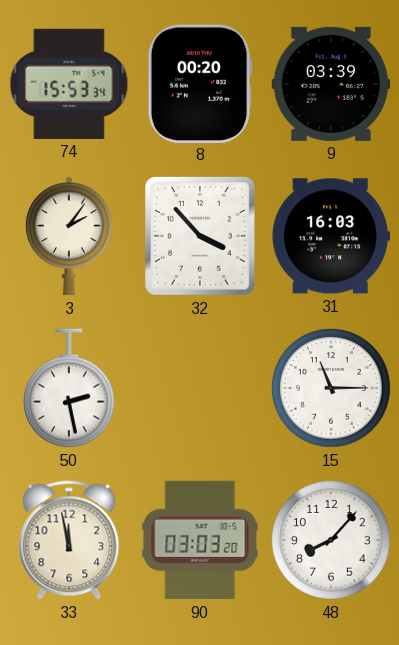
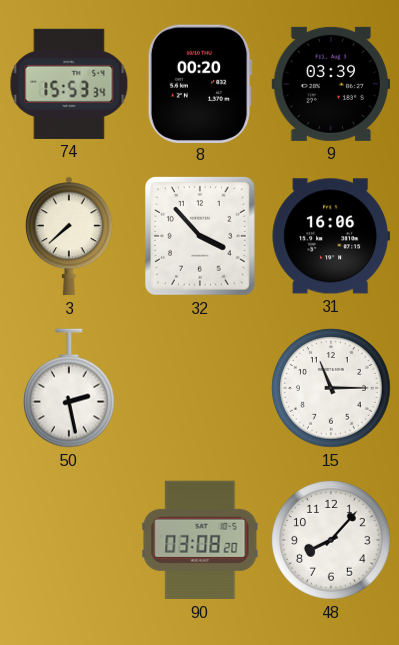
3: 2:06 -> 7:38 (70, 236)
31: 16:03 -> 16:06 (330, 236)
33: 11:58 -> none (69, 540)
90: 03:03 -> 03:08 (200, 540)
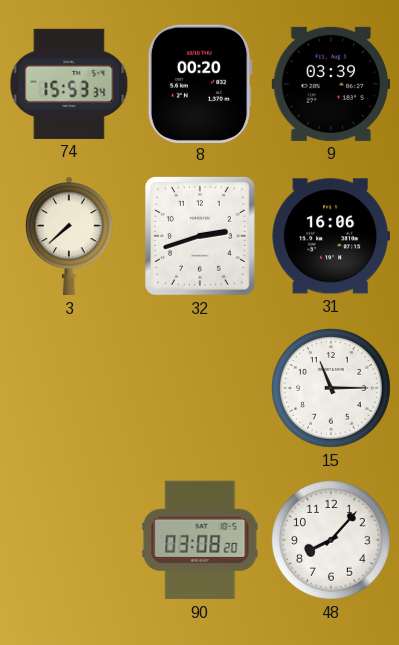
32: 3:53 -> 2:42 (201, 237)
50: 2:28 -> none (70, 388)
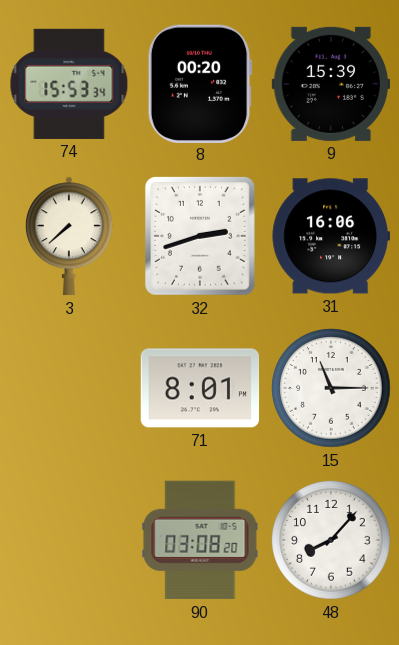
9: 03:39 -> 15:39 (331, 84)
71: none -> 8:01 (200, 388)
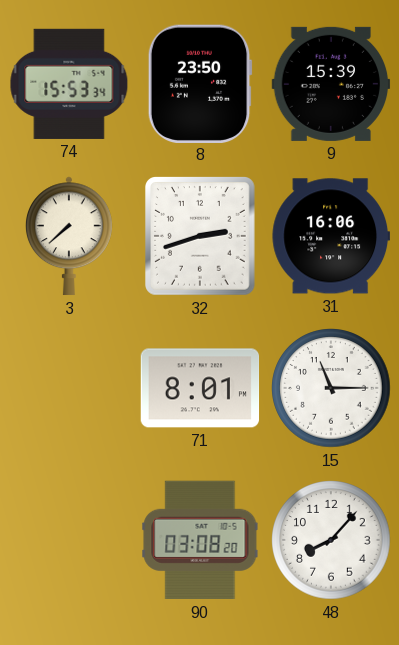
8: 00:20 -> 23:50 (200, 83)
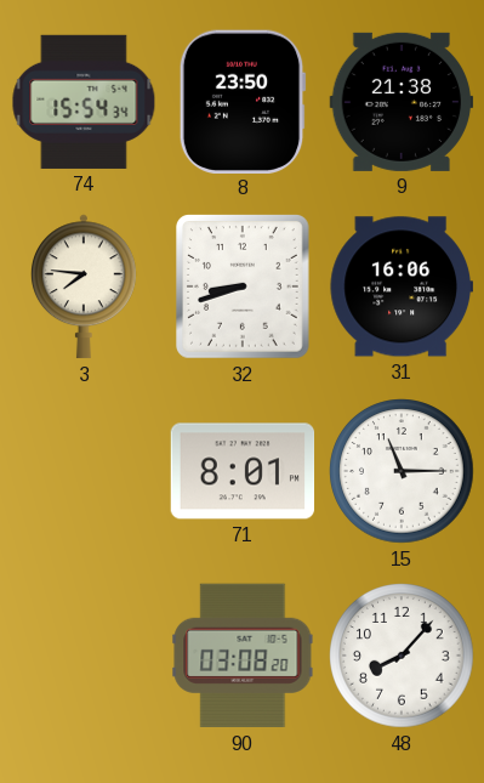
74: 15:53 -> 15:54 (84, 102)
9: 15:39 -> 21:38 (402, 102)
3: 7:38 -> 7:46 (85, 286)
32: 2:42 -> 8:42 (244, 288)
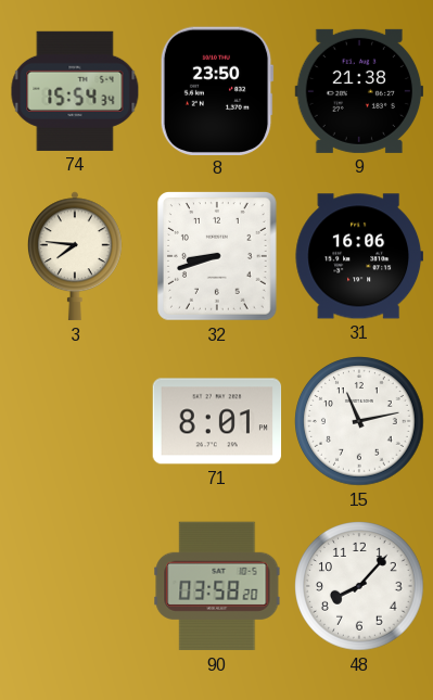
15: 11:15 -> 11:13 (359, 421)
90: 03:08 -> 03:58 (217, 586)
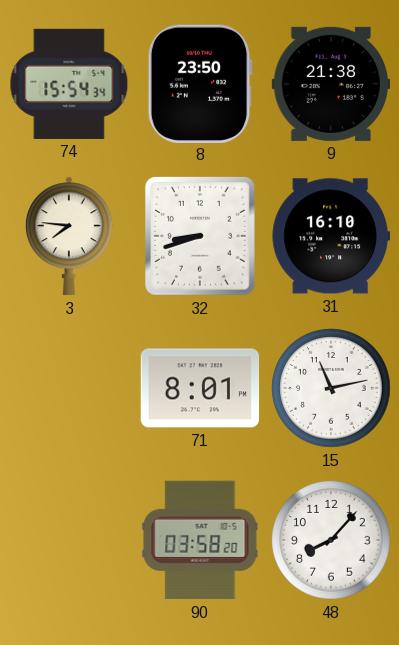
31: 16:06 -> 16:10 (330, 236)
